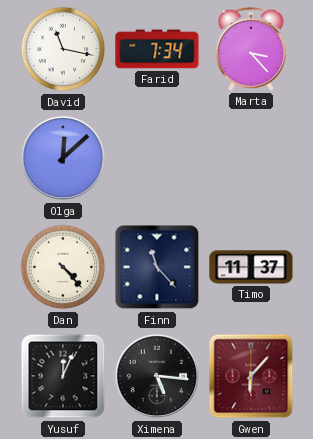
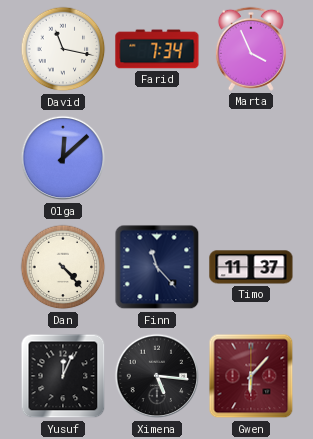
Marta: 3:23 -> 3:56 (251, 49)
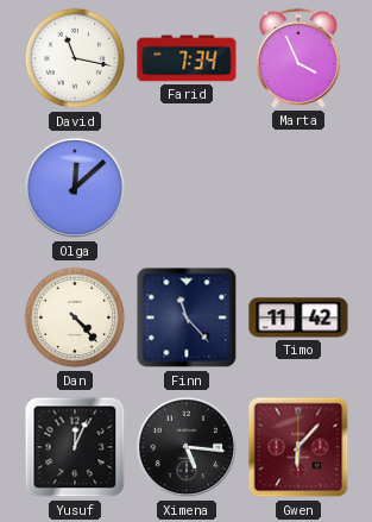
Timo: 11:37 -> 11:42 (298, 317)
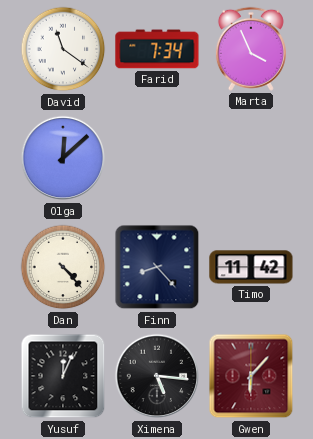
David: 11:17 -> 11:21 (63, 49)
Finn: 11:23 -> 8:23 (157, 267)
